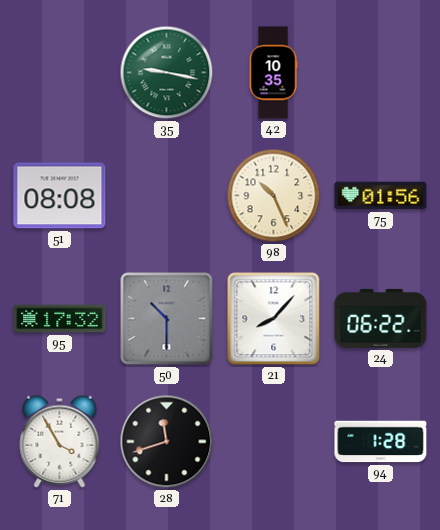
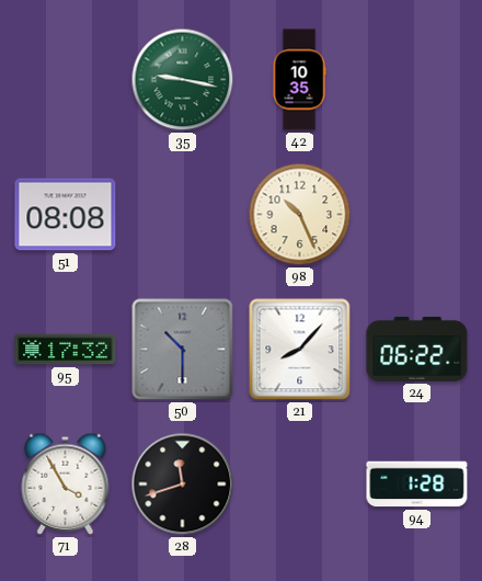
75: 01:56 -> none (381, 196)
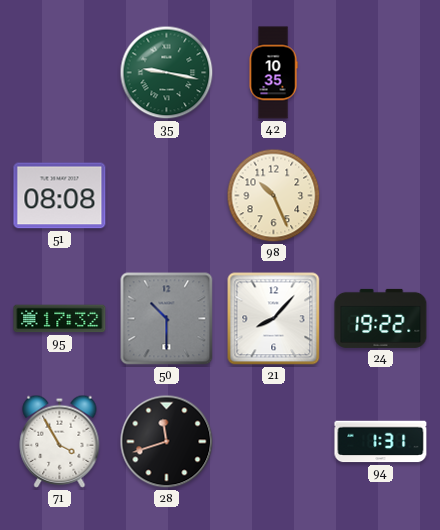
24: 06:22 -> 19:22 (381, 318)
94: 1:28 -> 1:31 (381, 442)
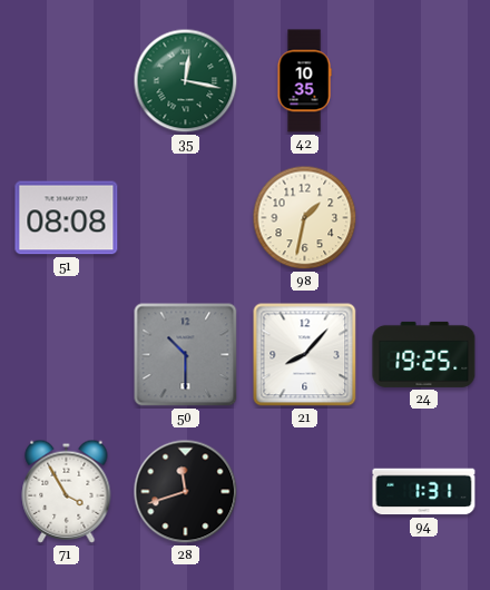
35: 9:17 -> 12:17 (186, 81)
98: 10:26 -> 1:32 (305, 218)
95: 17:32 -> none (60, 319)
24: 19:22 -> 19:25 (424, 354)
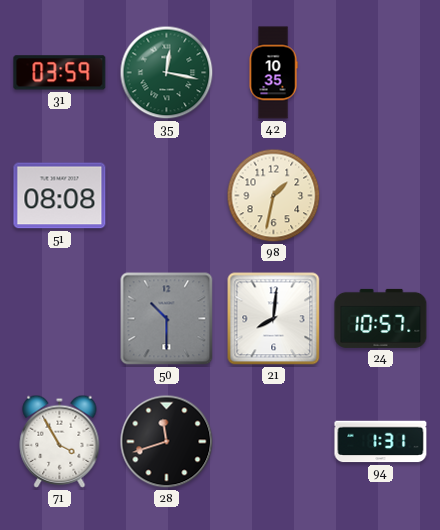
31: none -> 03:59 (60, 73)
21: 8:07 -> 8:01 (274, 319)
24: 19:25 -> 10:57 (381, 318)
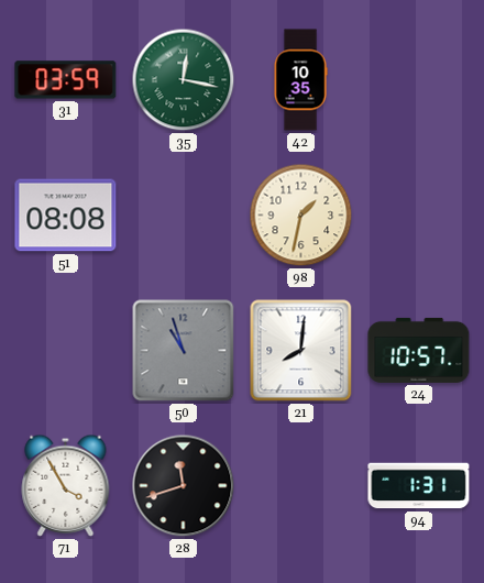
50: 10:30 -> 10:57 (184, 351)
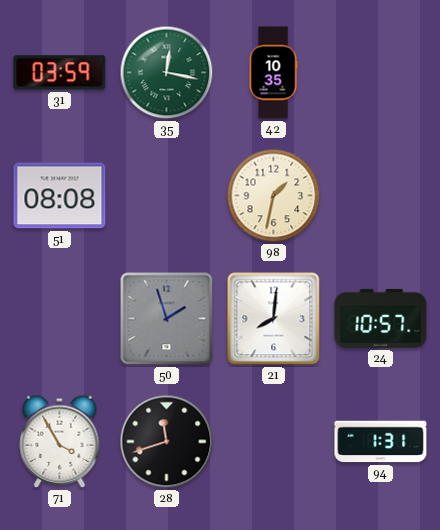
50: 10:57 -> 1:57 (167, 319)
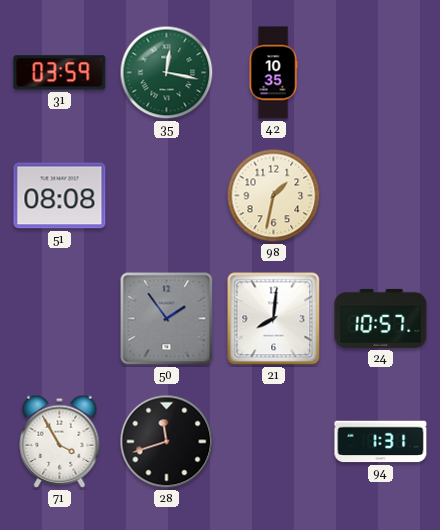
50: 1:57 -> 1:54 (167, 319)
